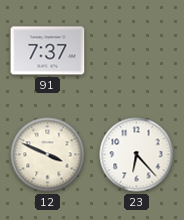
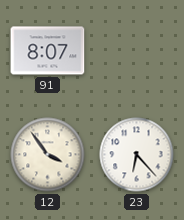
91: 7:37 -> 8:07 (48, 51)
12: 3:49 -> 3:54 (48, 155)
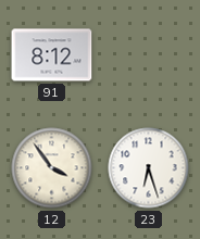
91: 8:07 -> 8:12 (52, 55)
23: 6:23 -> 6:27 (149, 168)
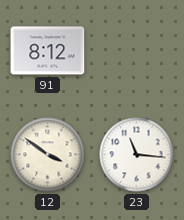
12: 3:54 -> 3:51 (48, 155)
23: 6:27 -> 11:16 (137, 155)
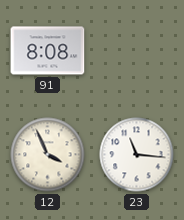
91: 8:12 -> 8:08 (48, 51)
12: 3:51 -> 3:56 (48, 155)
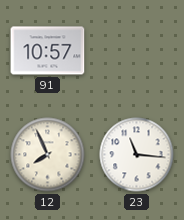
91: 8:08 -> 10:57 (48, 51)
12: 3:56 -> 7:56 (48, 155)
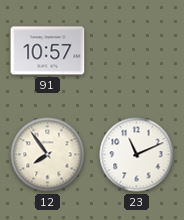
12: 7:56 -> 7:54 (48, 155)
23: 11:16 -> 11:11 (137, 155)
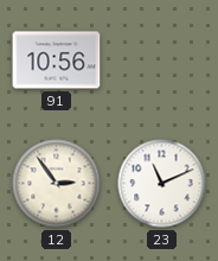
91: 10:57 -> 10:56 (57, 61)
12: 7:54 -> 2:54 (57, 184)
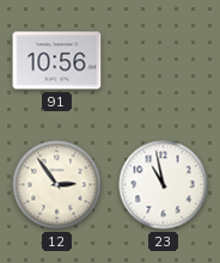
23: 11:11 -> 10:58 (164, 185)
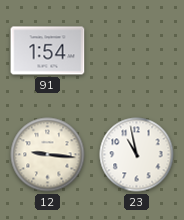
91: 10:56 -> 1:54 (48, 51)
12: 2:54 -> 9:16 (48, 155)
